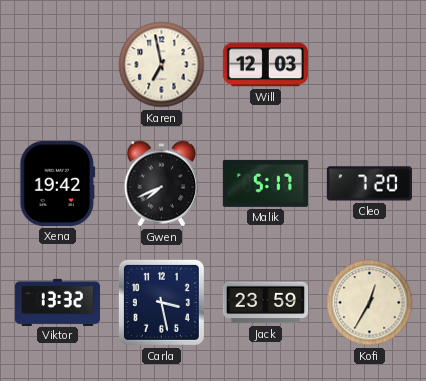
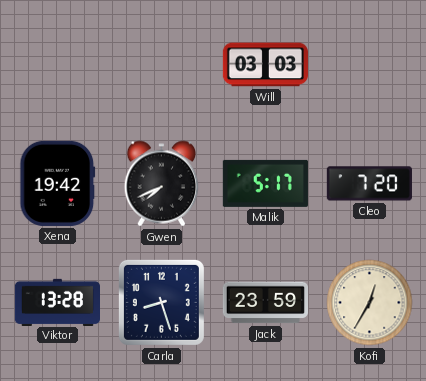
Karen: 6:58 -> none (162, 65)
Will: 12:03 -> 03:03 (265, 65)
Viktor: 13:32 -> 13:28 (57, 302)
Carla: 3:28 -> 8:27 (161, 302)
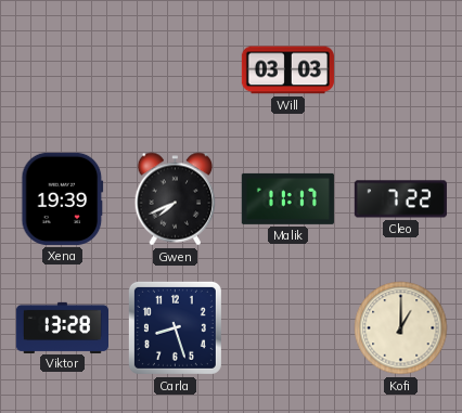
Xena: 19:42 -> 19:39 (63, 198)
Malik: 5:17 -> 11:17 (287, 198)
Cleo: 7:20 -> 7:22 (400, 199)
Jack: 23:59 -> none (265, 303)
Kofi: 12:35 -> 1:00 (401, 328)
